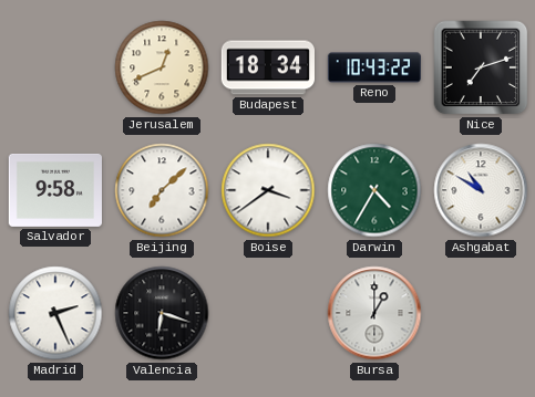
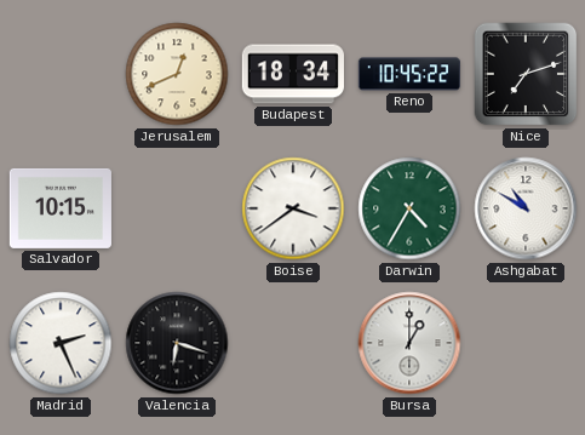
Reno: 10:43 -> 10:45 (408, 74)
Salvador: 9:58 -> 10:15 (59, 208)
Beijing: 7:08 -> none (162, 190)
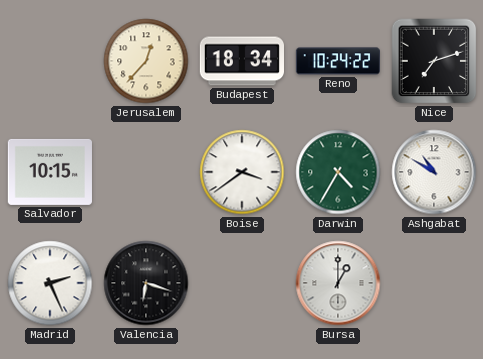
Jerusalem: 12:41 -> 12:37 (146, 61)
Reno: 10:45 -> 10:24 (337, 61)
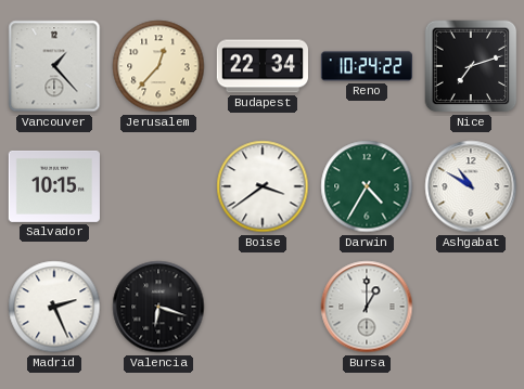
Vancouver: none -> 1:23 (54, 66)
Budapest: 18:34 -> 22:34 (261, 66)
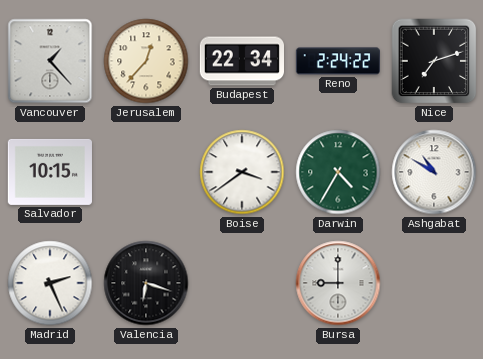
Reno: 10:24 -> 2:24 (337, 61)
Bursa: 1:00 -> 9:00 (338, 283)
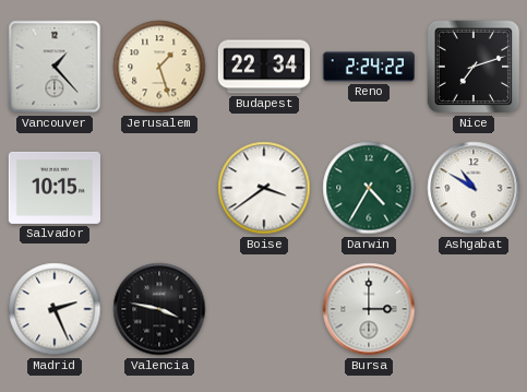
Jerusalem: 12:37 -> 1:27 (159, 67)
Valencia: 6:18 -> 3:47 (159, 309)
Bursa: 9:00 -> 3:00 (369, 309)
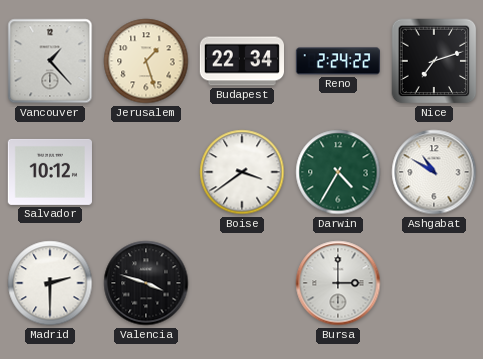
Salvador: 10:15 -> 10:12 (49, 172)
Madrid: 2:26 -> 2:30 (50, 283)
Valencia: 3:47 -> 3:48 (146, 283)
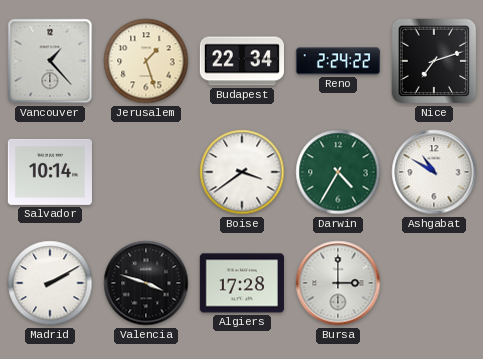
Salvador: 10:12 -> 10:14 (49, 172)
Madrid: 2:30 -> 2:10 (50, 283)
Algiers: none -> 17:28 (242, 283)
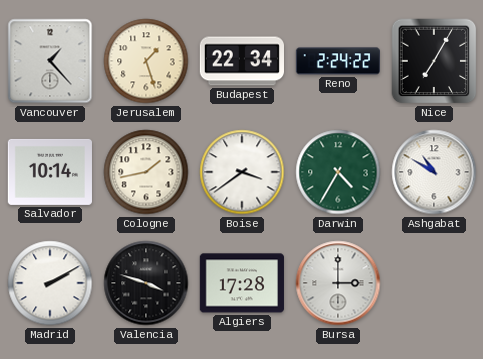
Nice: 7:12 -> 7:05 (434, 61)
Cologne: none -> 1:43 (146, 172)
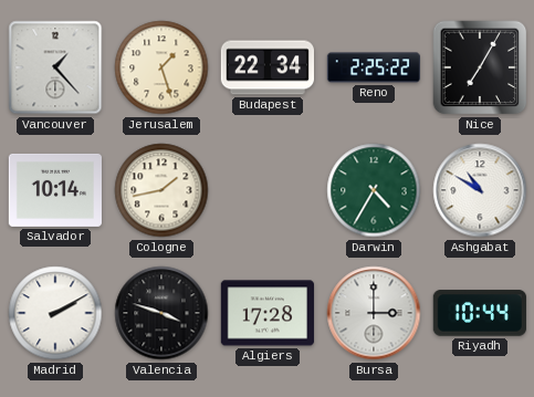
Reno: 2:24 -> 2:25 (373, 67)
Boise: 3:39 -> none (242, 172)
Riyadh: none -> 10:44 (480, 313)
